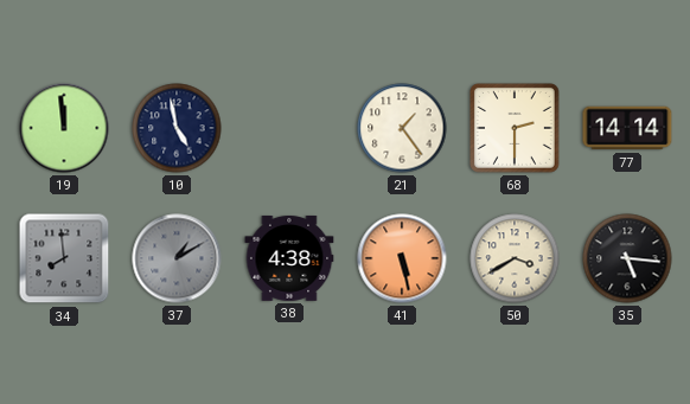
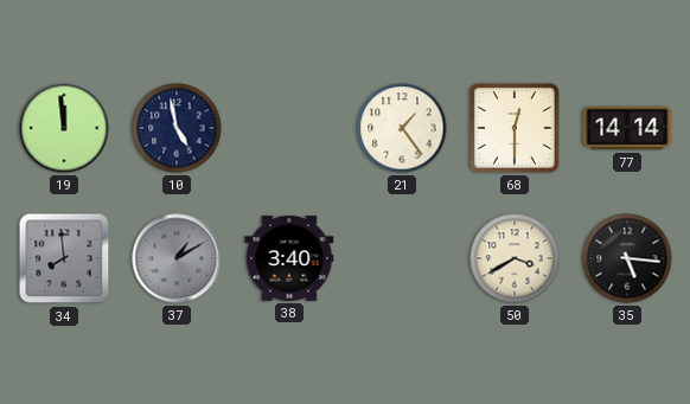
68: 2:30 -> 12:30 (516, 129)
38: 4:38 -> 3:40 (289, 258)
41: 5:28 -> none (402, 258)
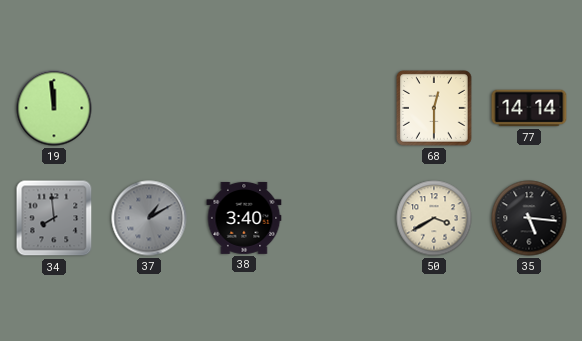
10: 4:58 -> none (177, 128)
21: 1:24 -> none (402, 128)
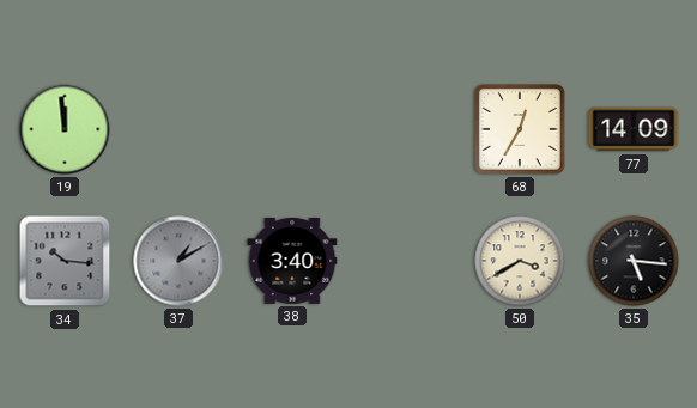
68: 12:30 -> 12:35 (521, 130)
77: 14:14 -> 14:09 (634, 129)
34: 7:59 -> 10:16 (65, 261)
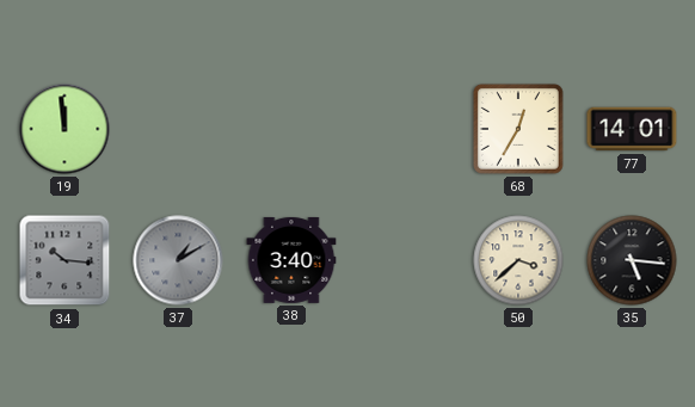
77: 14:09 -> 14:01 (632, 129)
50: 3:40 -> 3:38 (518, 260)
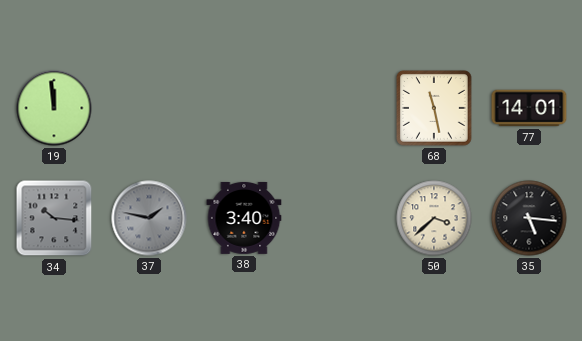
68: 12:35 -> 11:28 (435, 109)
37: 1:10 -> 1:47 (149, 218)
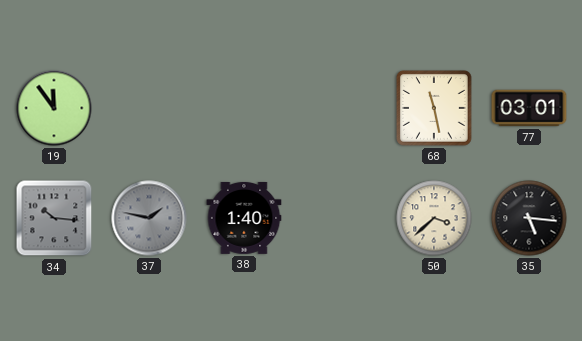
19: 11:59 -> 11:54 (54, 108)
77: 14:01 -> 03:01 (529, 108)
38: 3:40 -> 1:40 (244, 218)
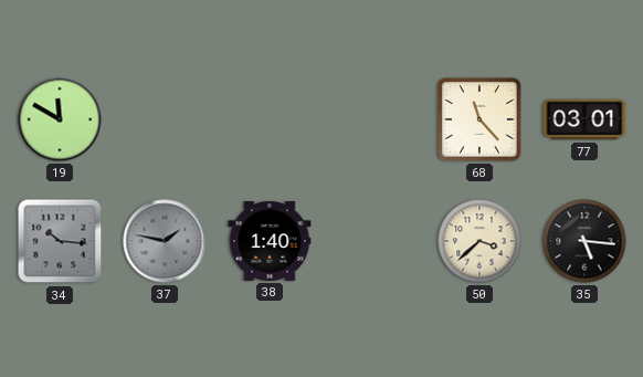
19: 11:54 -> 11:50 (60, 119)
68: 11:28 -> 11:23 (481, 121)
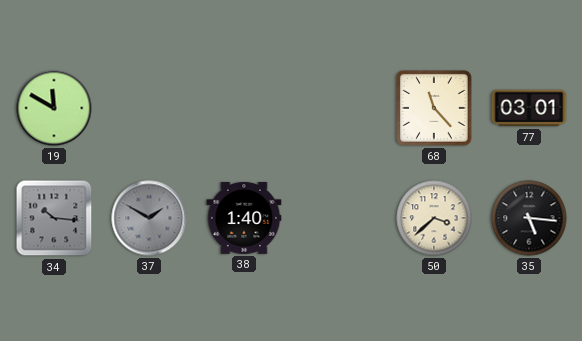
37: 1:47 -> 1:50 (149, 218)
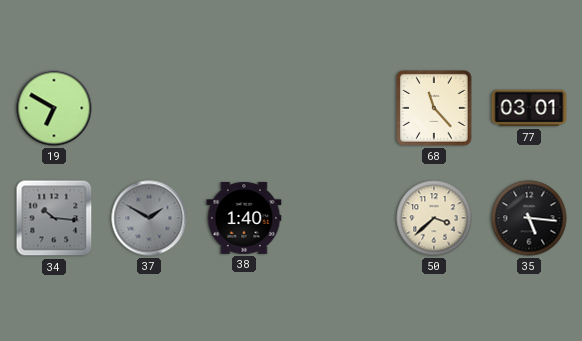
19: 11:50 -> 6:50 (54, 108)
